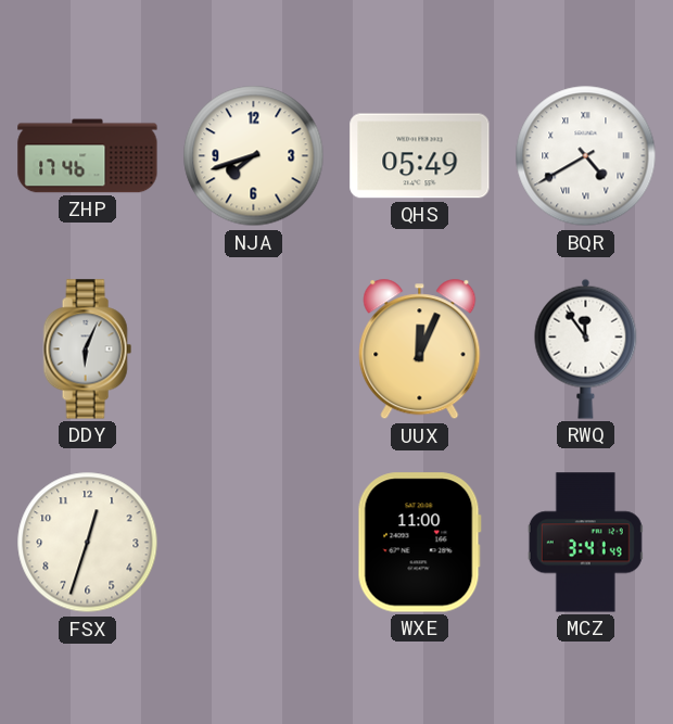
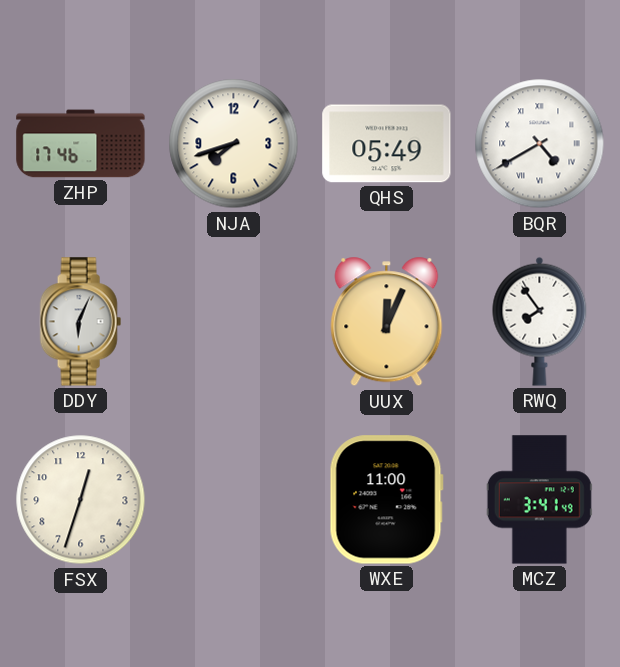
RWQ: 11:54 -> 7:54 (540, 321)
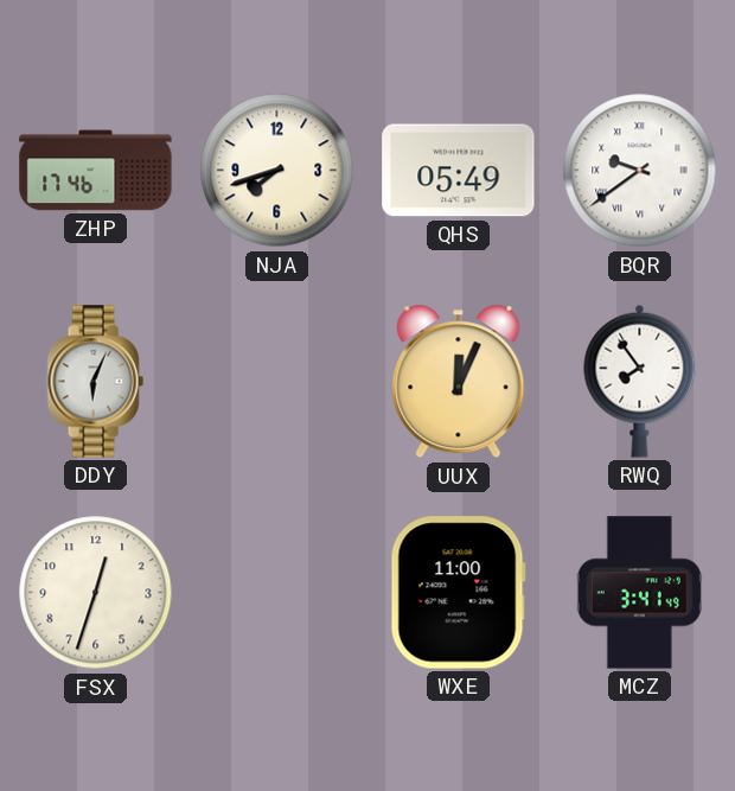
BQR: 4:40 -> 9:39 (640, 171)
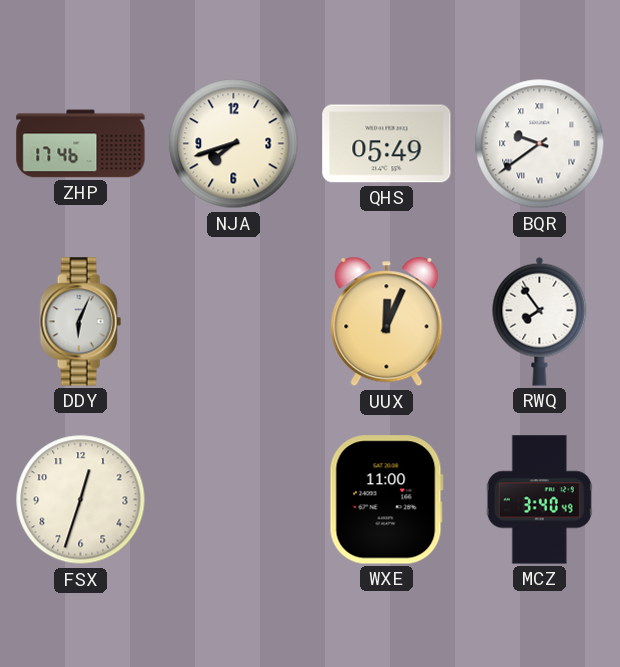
MCZ: 3:41 -> 3:40 (539, 500)
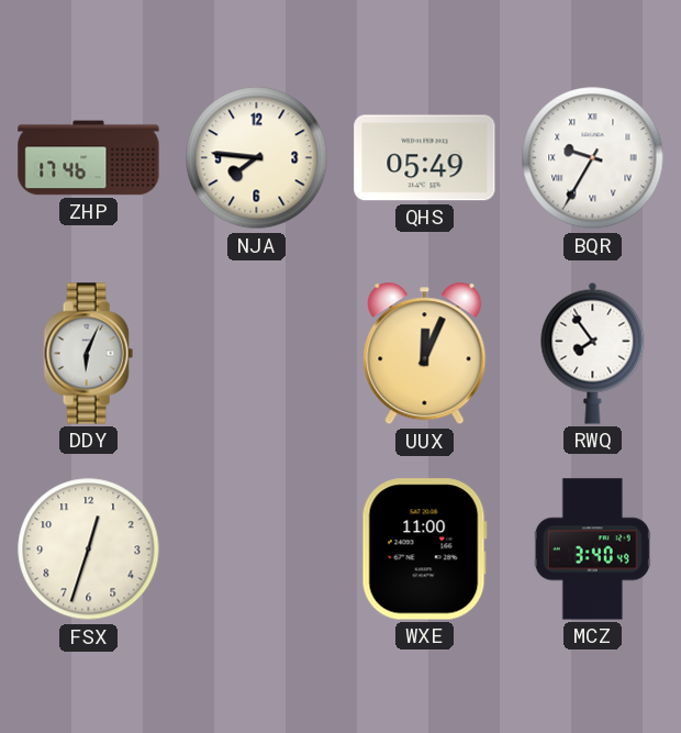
NJA: 7:42 -> 7:46 (257, 158)
BQR: 9:39 -> 9:35 (593, 158)
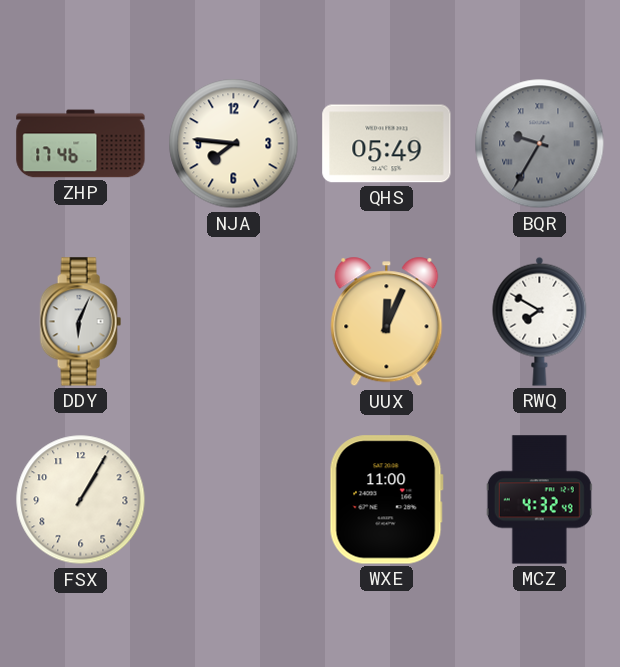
BQR dial: white -> grey (540, 144)
RWQ: 7:54 -> 7:50 (540, 321)
FSX: 12:33 -> 1:05 (81, 500)
MCZ: 3:40 -> 4:32 (539, 500)
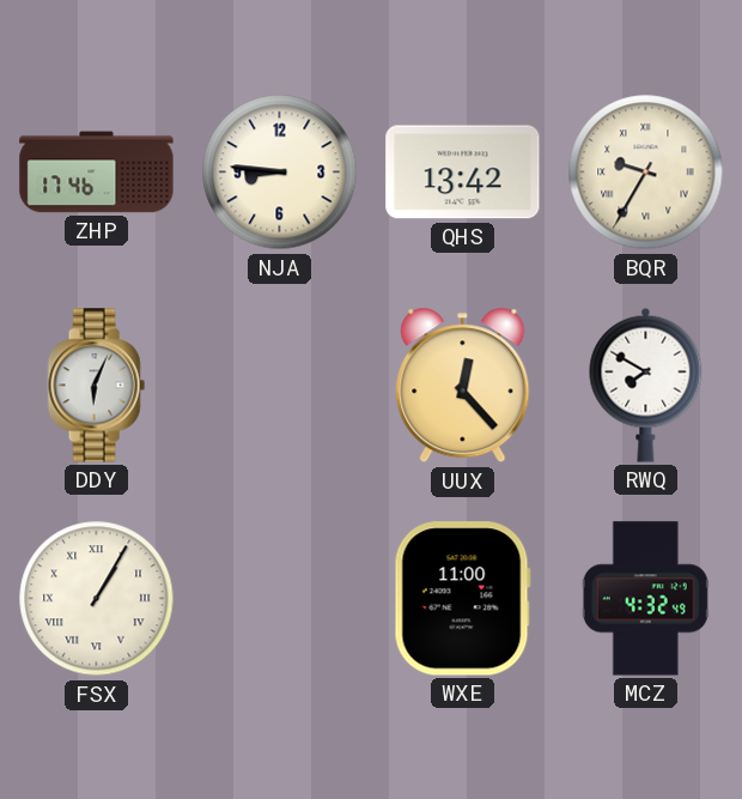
NJA: 7:46 -> 8:46 (280, 172)
QHS: 05:49 -> 13:42 (463, 172)
BQR dial: grey -> cream (646, 172)
UUX: 12:04 -> 12:23 (463, 386)
FSX numerals: Arabic -> Roman (97, 599)
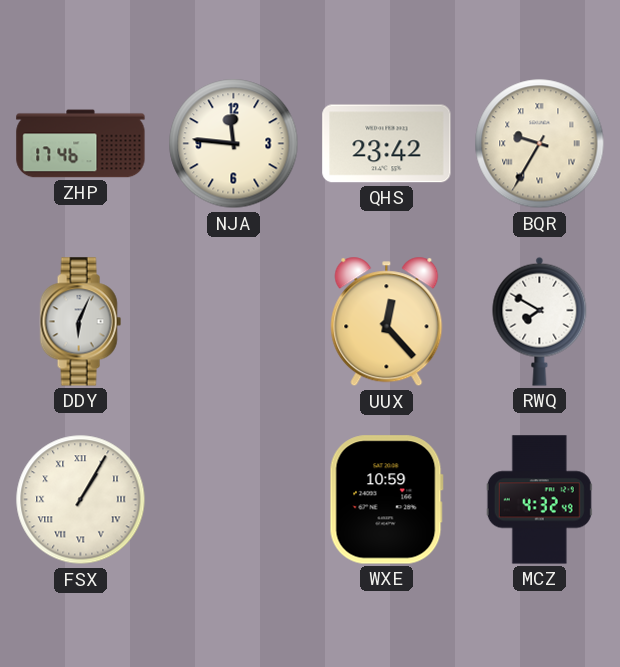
NJA: 8:46 -> 11:46 (234, 144)
QHS: 13:42 -> 23:42 (387, 144)
WXE: 11:00 -> 10:59 (386, 500)
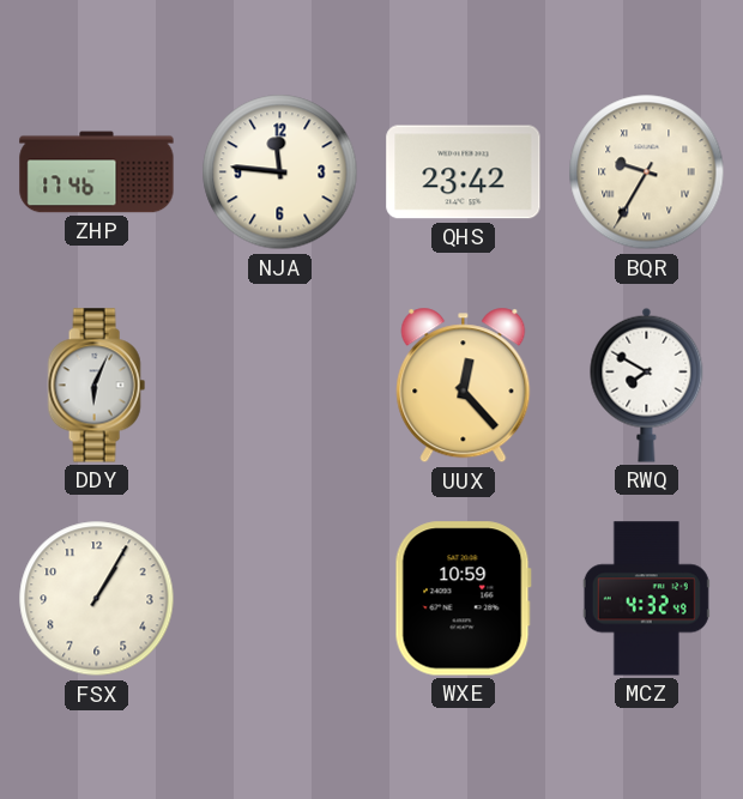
FSX numerals: Roman -> Arabic (97, 599)
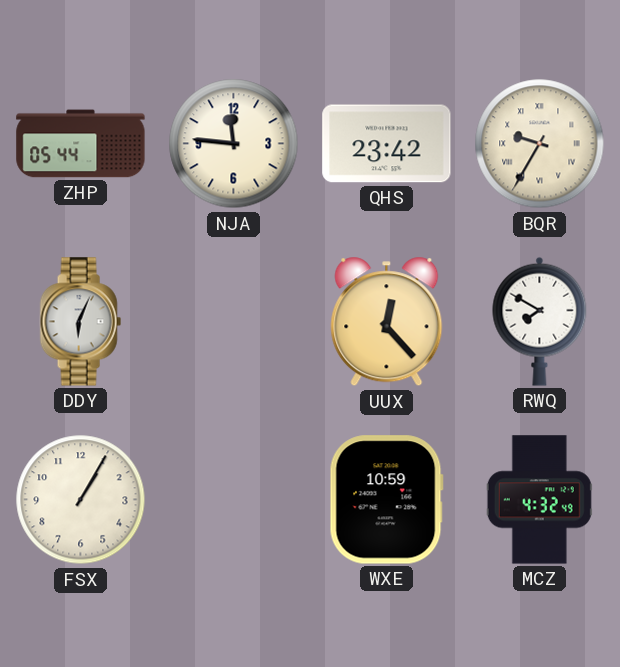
ZHP: 17:46 -> 05:44 (81, 144)
